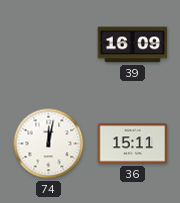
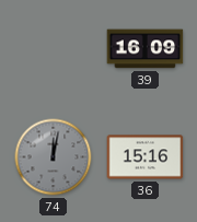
74 dial: white -> grey (54, 157)
36: 15:11 -> 15:16 (146, 157)
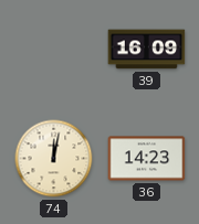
74 dial: grey -> cream (54, 159)
36: 15:16 -> 14:23 (147, 159)
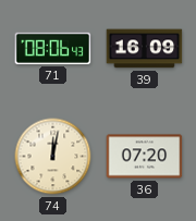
71: none -> 08:06 (53, 48)
36: 14:23 -> 07:20 (145, 157)
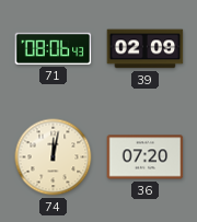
39: 16:09 -> 02:09 (146, 49)
